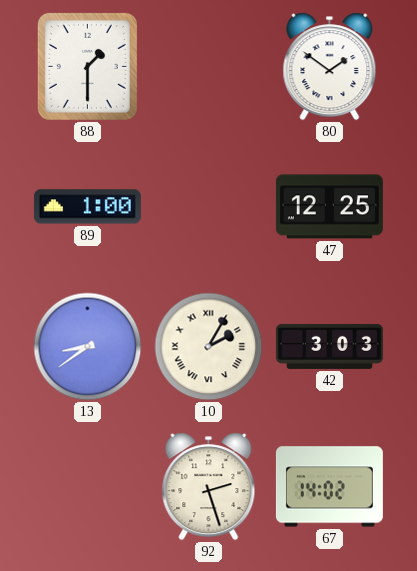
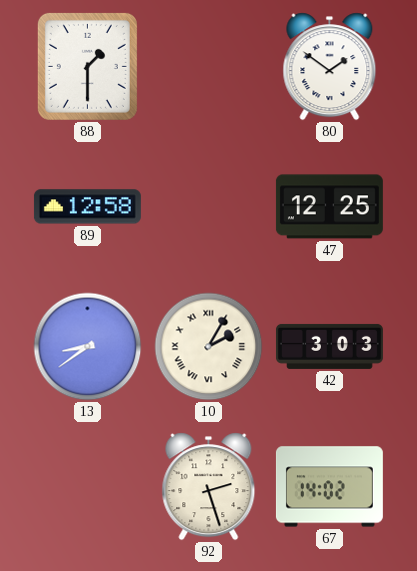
89: 1:00 -> 12:58 (87, 207)
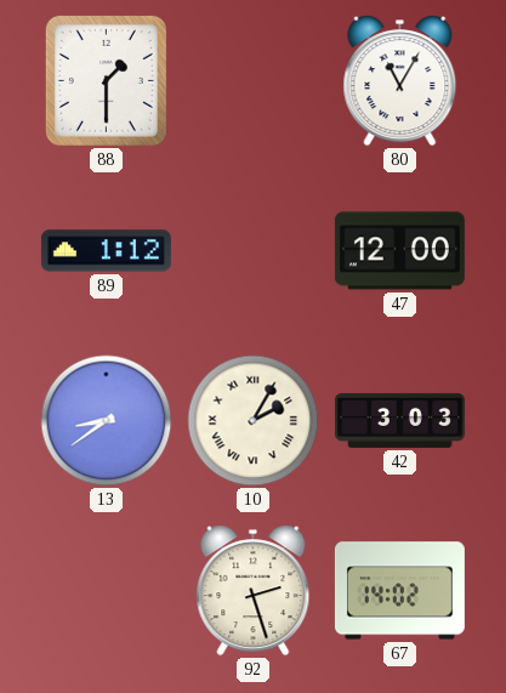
80: 1:51 -> 11:05 (400, 81)
89: 12:58 -> 1:12 (106, 251)
47: 12:25 -> 12:00 (399, 251)
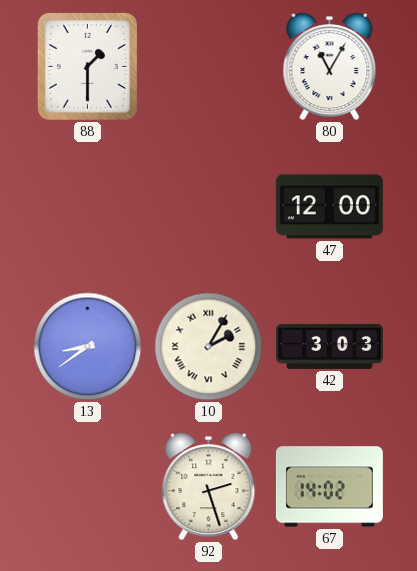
89: 1:12 -> none (106, 251)
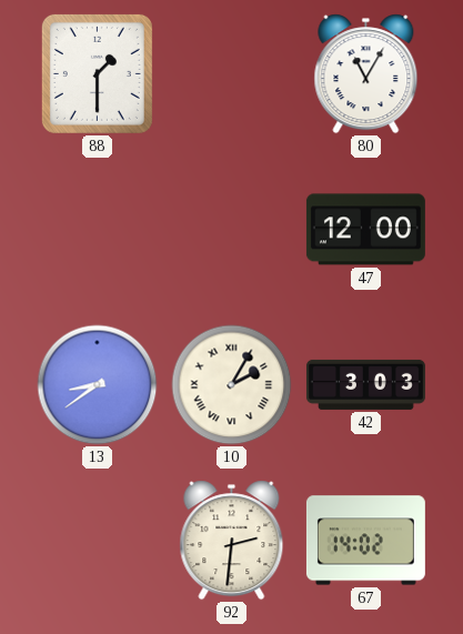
92: 2:27 -> 2:31 (232, 541)
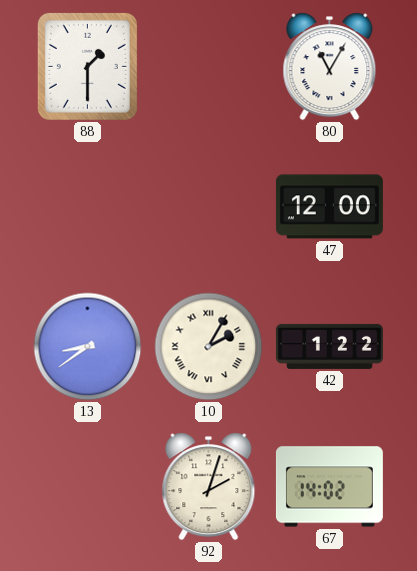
42: 3:03 -> 1:22 (329, 346)
92: 2:31 -> 2:03 (209, 487)
